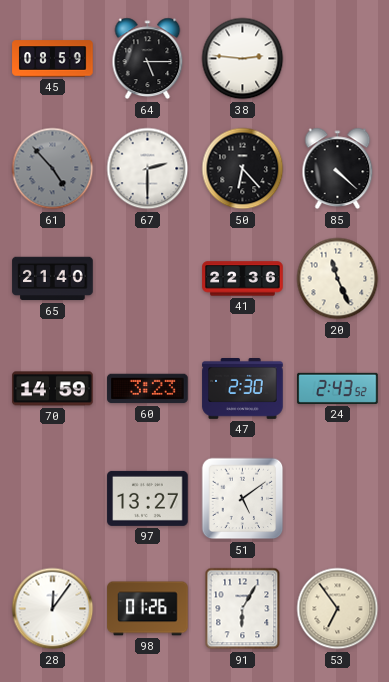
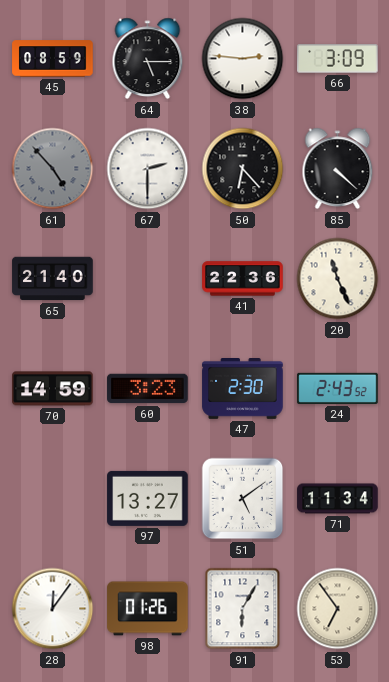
66: none -> 3:09 (338, 59)
71: none -> 11:34 (338, 499)
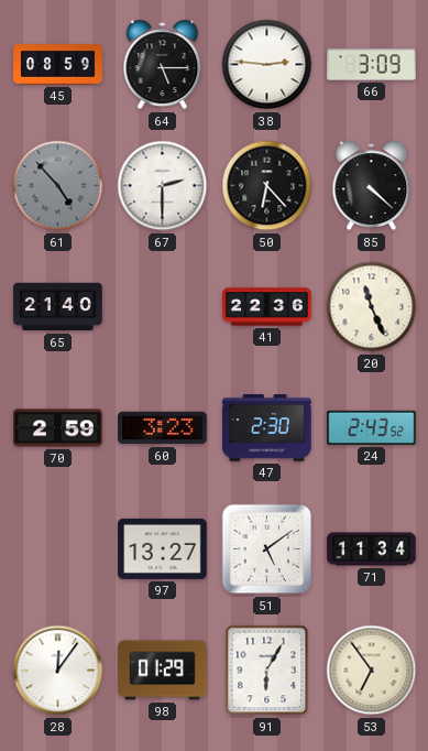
70: 14:59 -> 2:59 (58, 428)
98: 01:26 -> 01:29 (163, 671)
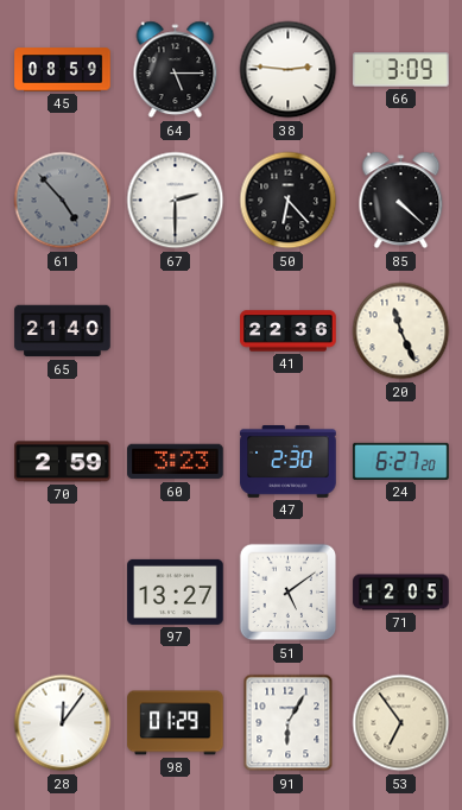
24: 2:43 -> 6:27 (401, 461)
71: 11:34 -> 12:05 (401, 593)
